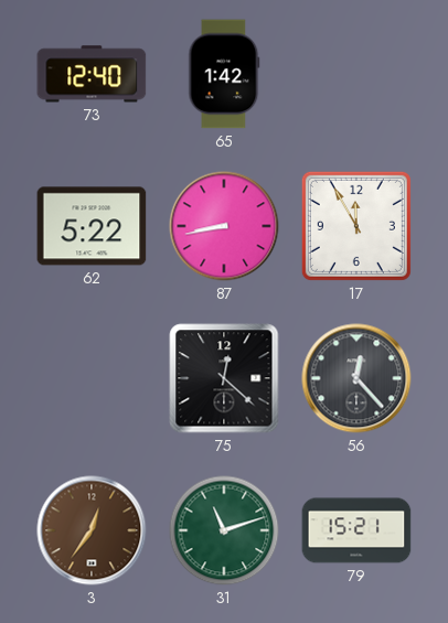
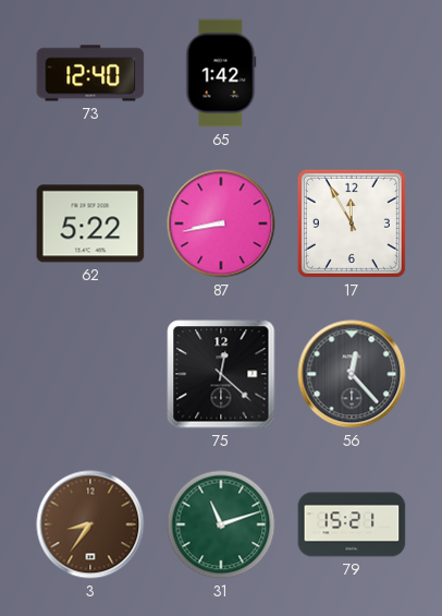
3: 12:36 -> 8:36 (90, 524)
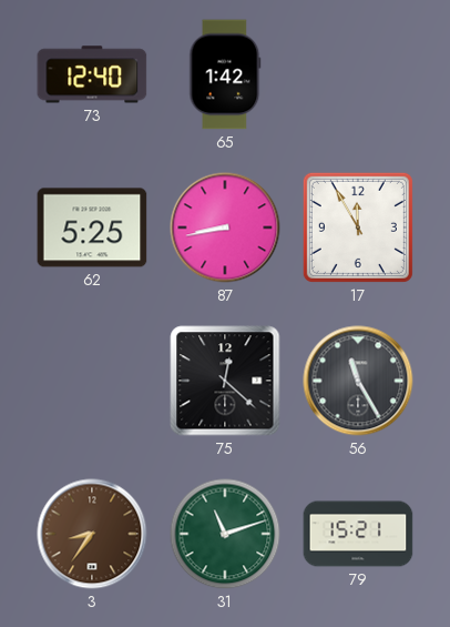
62: 5:22 -> 5:25 (92, 227)
56: 12:23 -> 11:25 (358, 381)
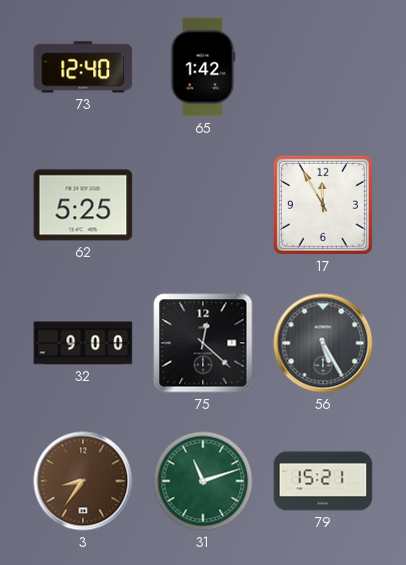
87: 8:43 -> none (225, 227)
32: none -> 9:00 (83, 343)
56: 11:25 -> 5:25 (323, 343)
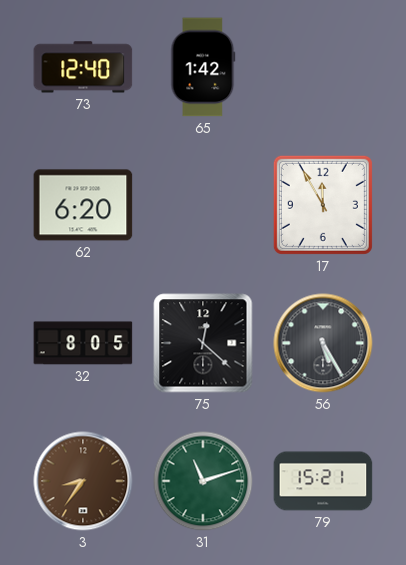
62: 5:25 -> 6:20 (83, 205)
32: 9:00 -> 8:05 (83, 343)
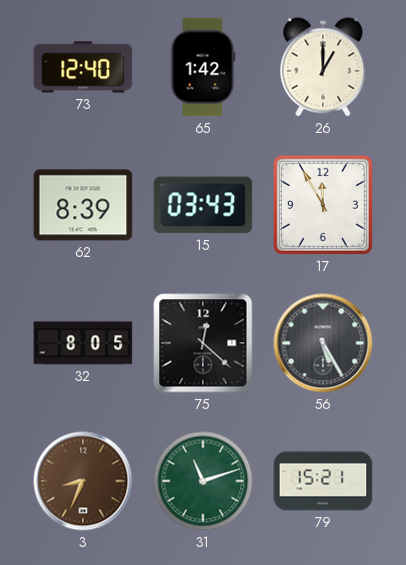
26: none -> 1:00 (323, 67)
62: 6:20 -> 8:39 (83, 205)
15: none -> 03:43 (203, 205)
3: 8:36 -> 8:34 (83, 481)
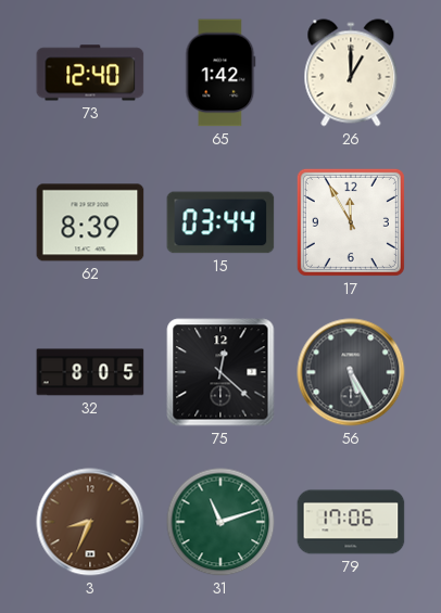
15: 03:43 -> 03:44 (220, 222)
79: 15:21 -> 17:06 (351, 522)
